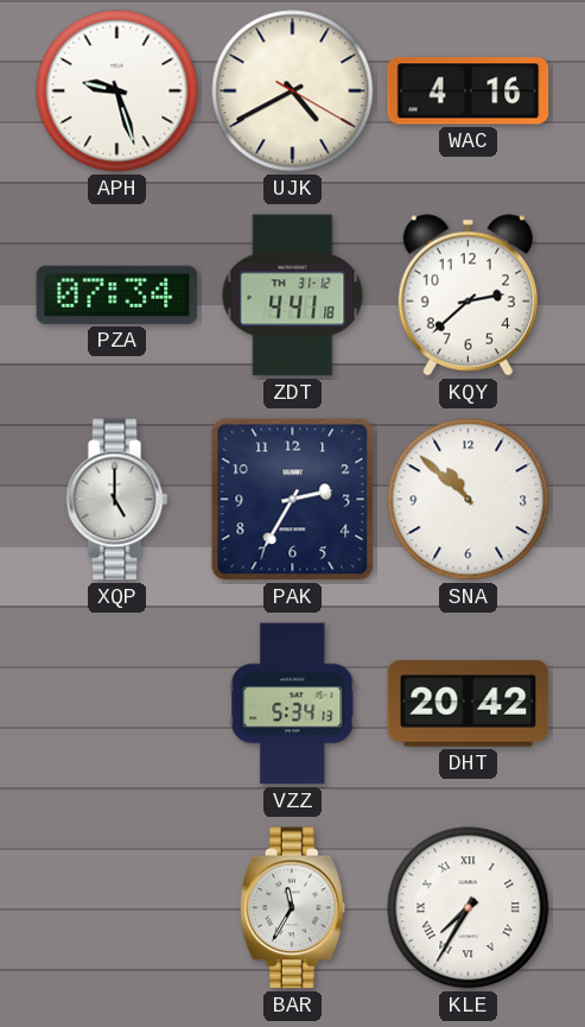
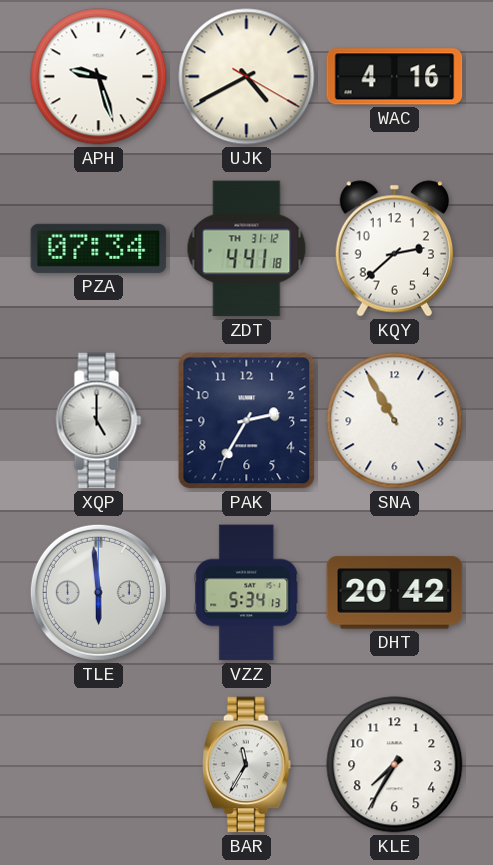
SNA: 10:52 -> 10:55 (395, 421)
TLE: none -> 5:59 (98, 592)
KLE numerals: Roman -> Arabic (395, 765)
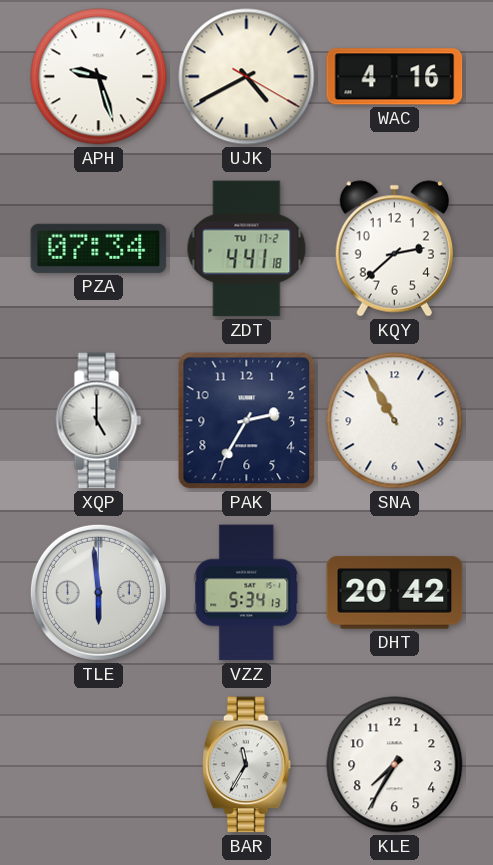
ZDT date: TH 31-12 -> TU 17-2 (247, 249)
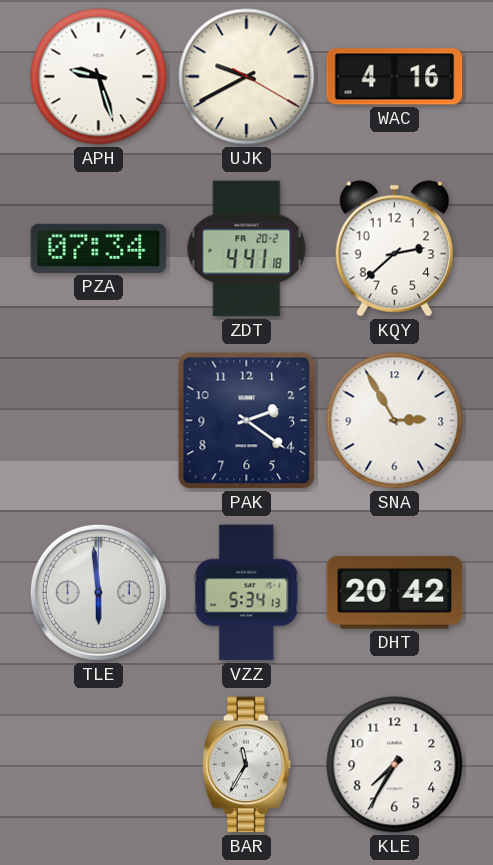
UJK: 4:40 -> 9:40 (247, 77)
ZDT date: TU 17-2 -> FR 20-2 (247, 249)
XQP: 5:00 -> none (99, 421)
PAK: 2:35 -> 2:21 (247, 421)
SNA: 10:55 -> 2:55 (395, 421)
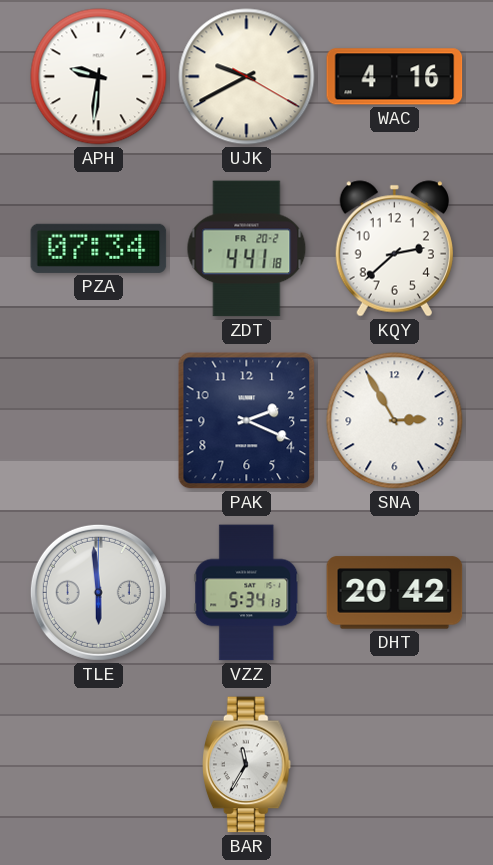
APH: 9:27 -> 9:31 (99, 77)
PAK: 2:21 -> 2:19 (247, 421)
KLE: 7:35 -> none (395, 765)
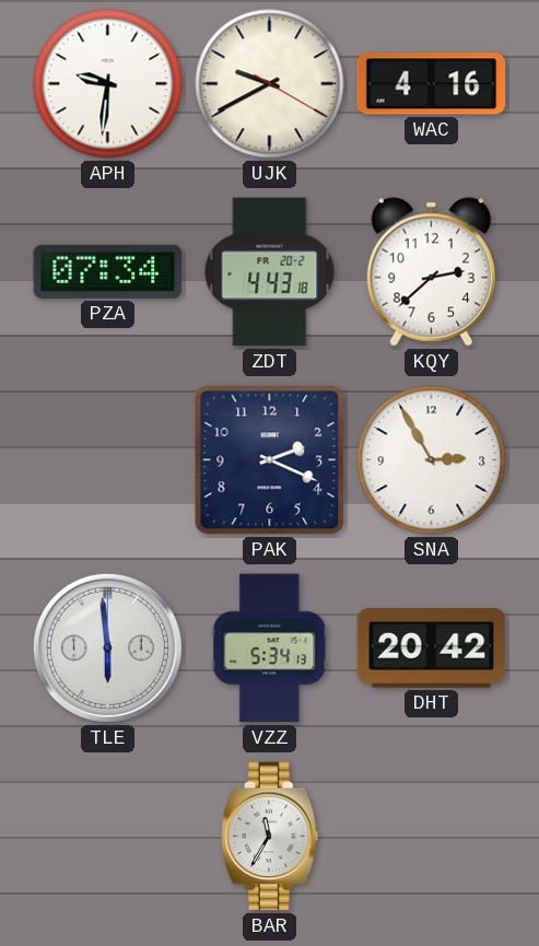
ZDT: 4:41 -> 4:43 (270, 272)
